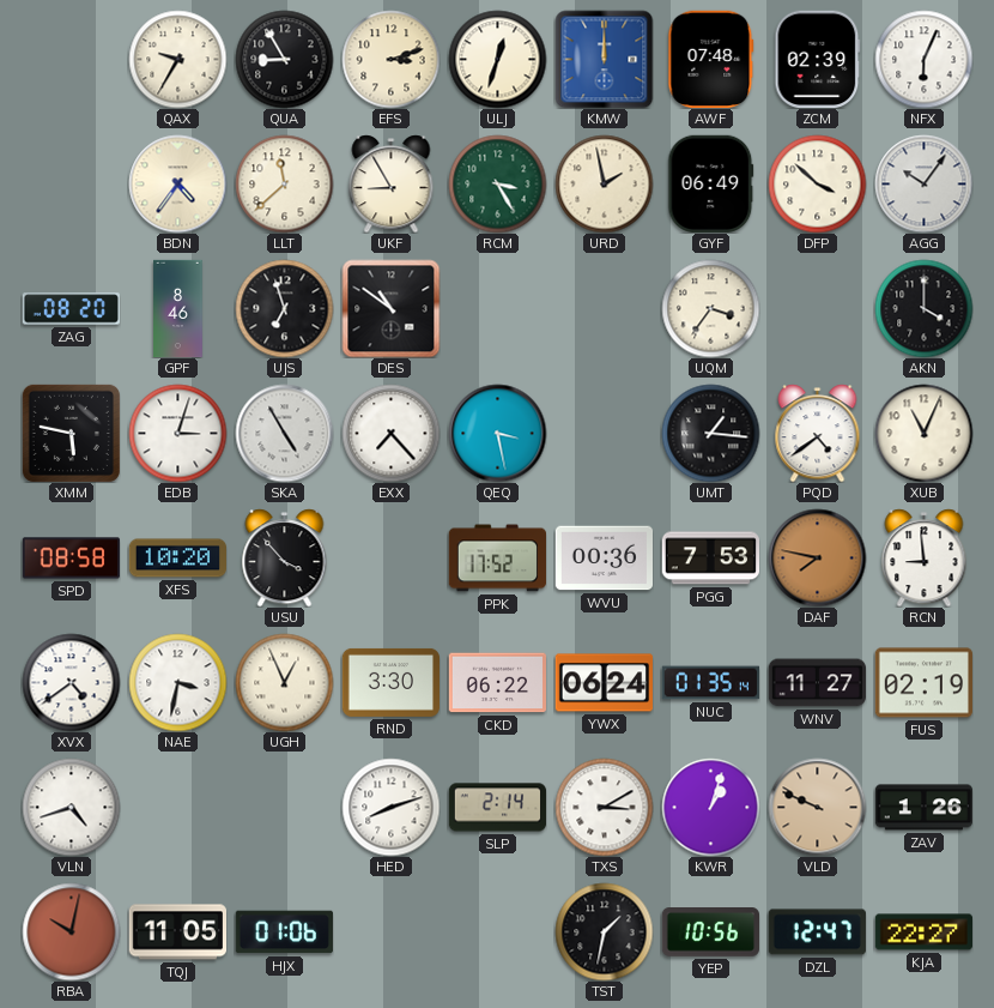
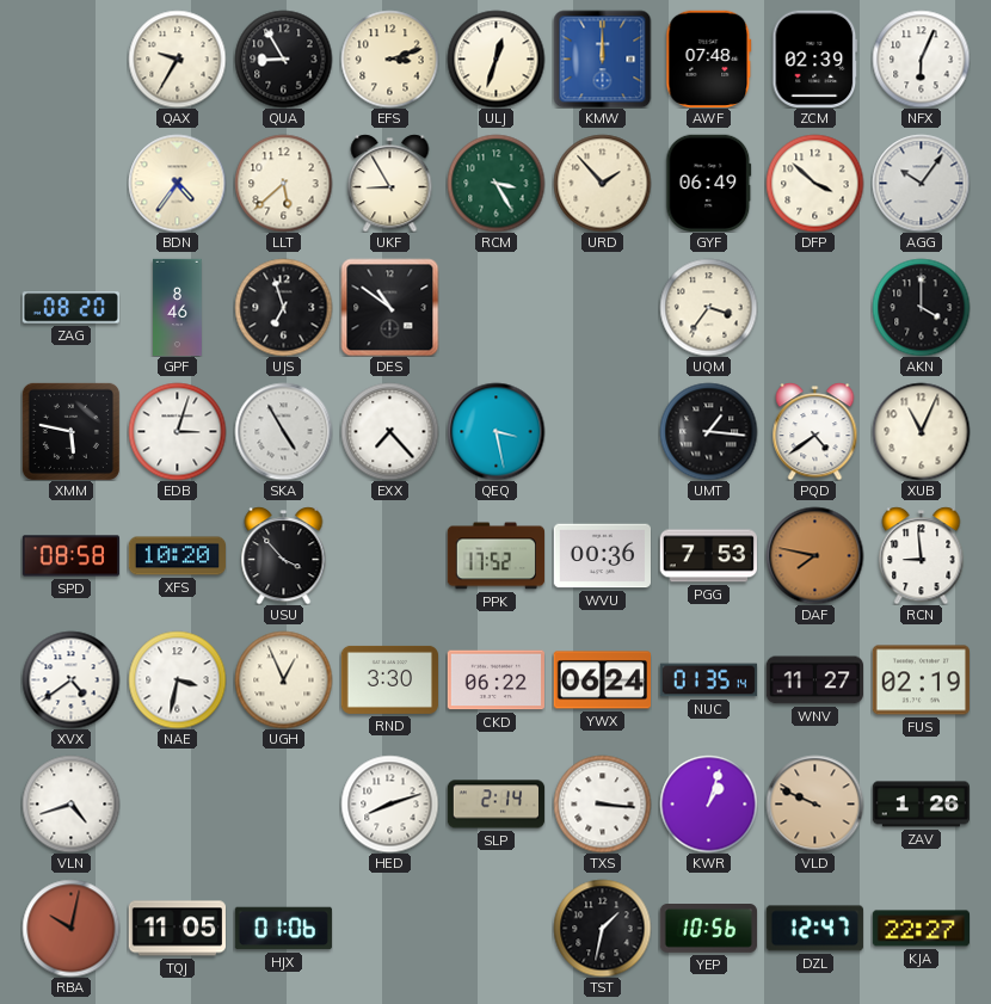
LLT: 11:38 -> 5:38 (283, 183)
URD: 1:58 -> 1:53 (602, 183)
TXS: 3:10 -> 3:16 (602, 803)
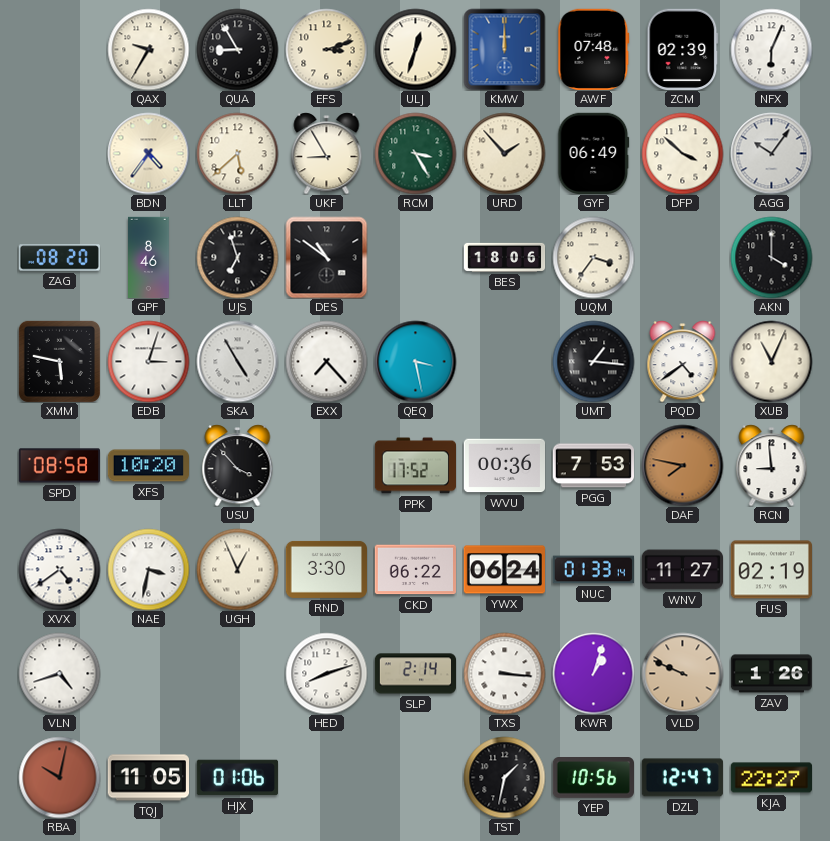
BES: none -> 18:06 (504, 257)
NUC: 01:35 -> 01:33 (593, 570)
